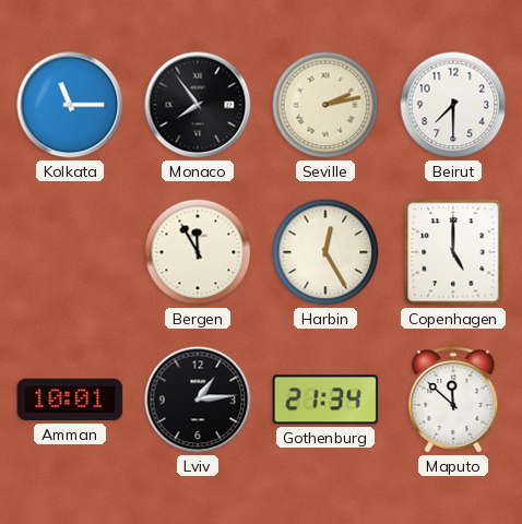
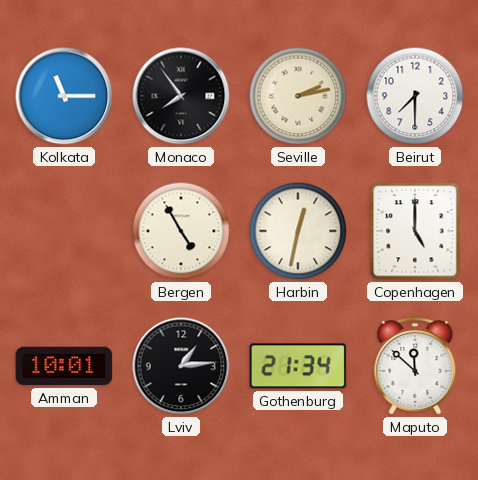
Bergen: 11:55 -> 4:55 (181, 231)
Harbin: 12:25 -> 12:32 (298, 231)
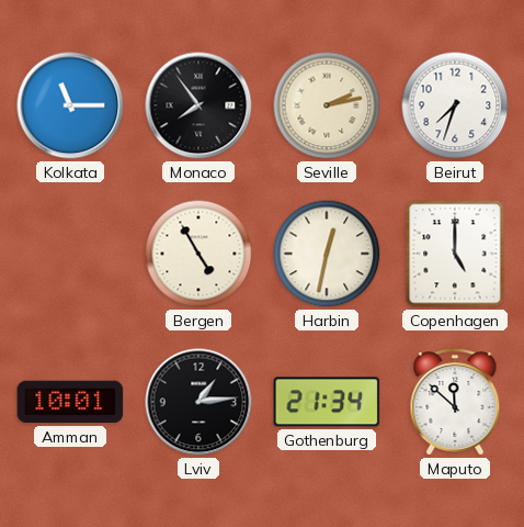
Beirut: 7:30 -> 7:33 (455, 105)
